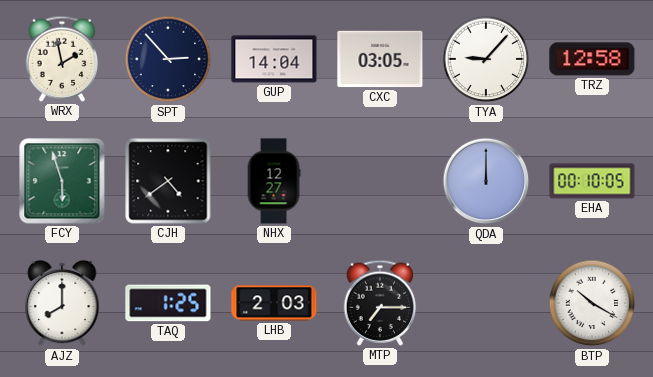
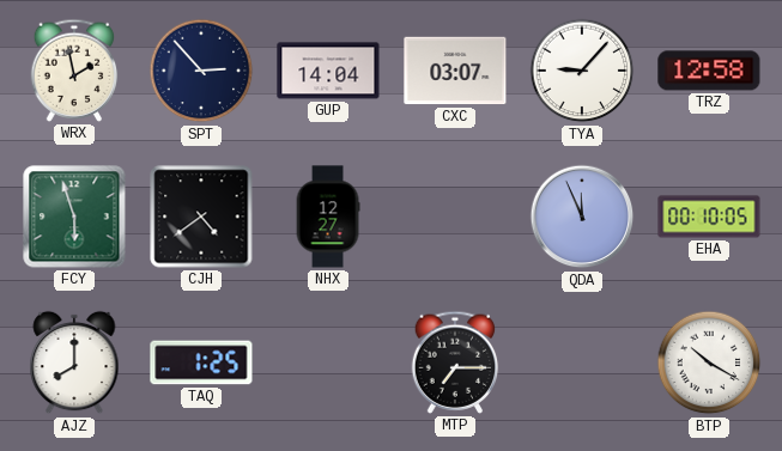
CXC: 03:05 -> 03:07 (455, 71)
QDA: 12:00 -> 11:56 (582, 217)
LHB: 2:03 -> none (274, 303)
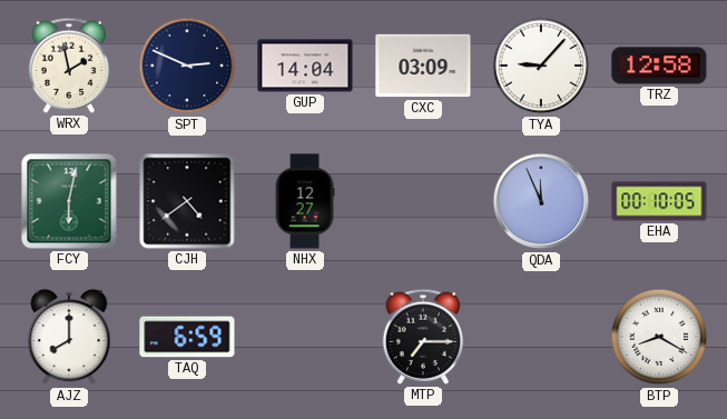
SPT: 2:53 -> 2:49 (187, 66)
CXC: 03:07 -> 03:09 (423, 66)
FCY: 5:57 -> 6:02 (69, 201)
TAQ: 1:25 -> 6:59 (187, 337)
BTP: 10:20 -> 8:20 (659, 337)
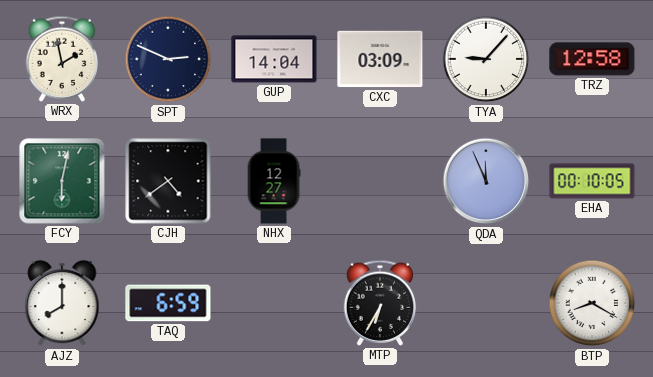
MTP: 7:15 -> 6:35 (380, 303)
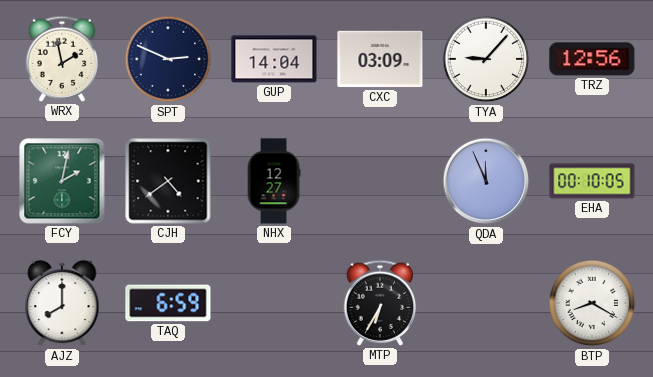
TRZ: 12:58 -> 12:56 (592, 59)
FCY: 6:02 -> 2:02 (62, 181)
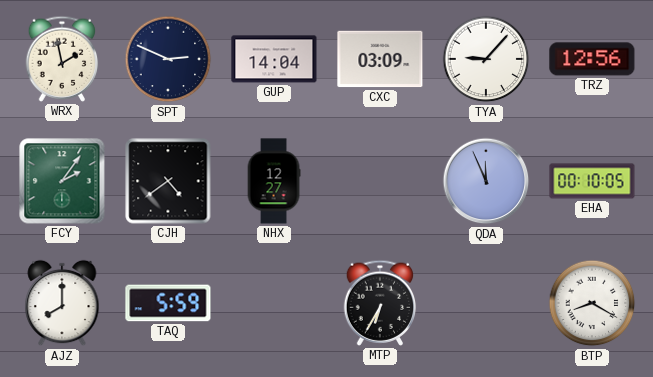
FCY: 2:02 -> 2:06 (62, 181)
TAQ: 6:59 -> 5:59 (168, 303)
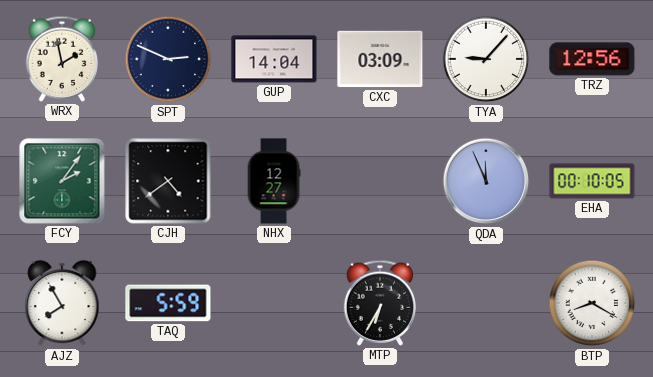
AJZ: 8:00 -> 7:55 (62, 303)
